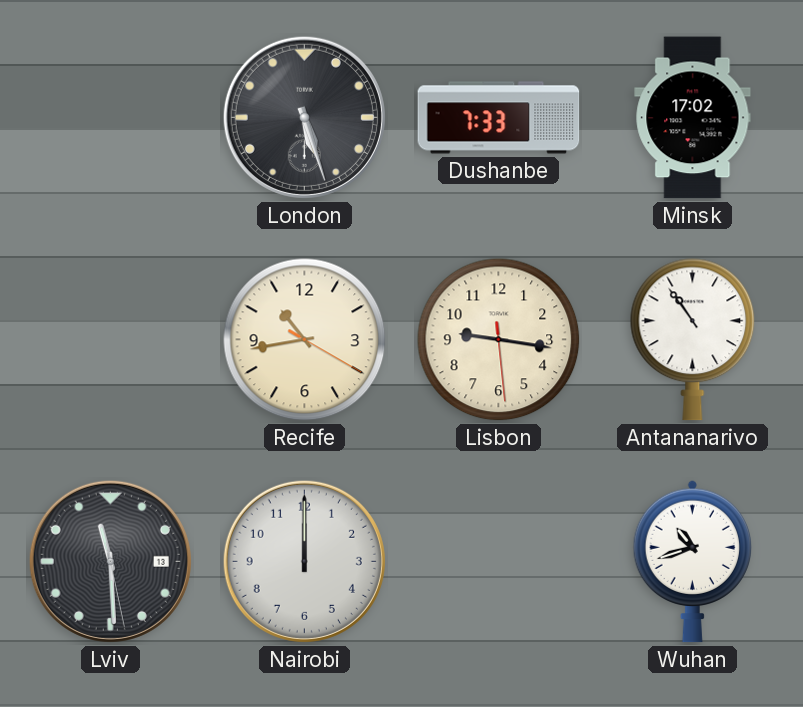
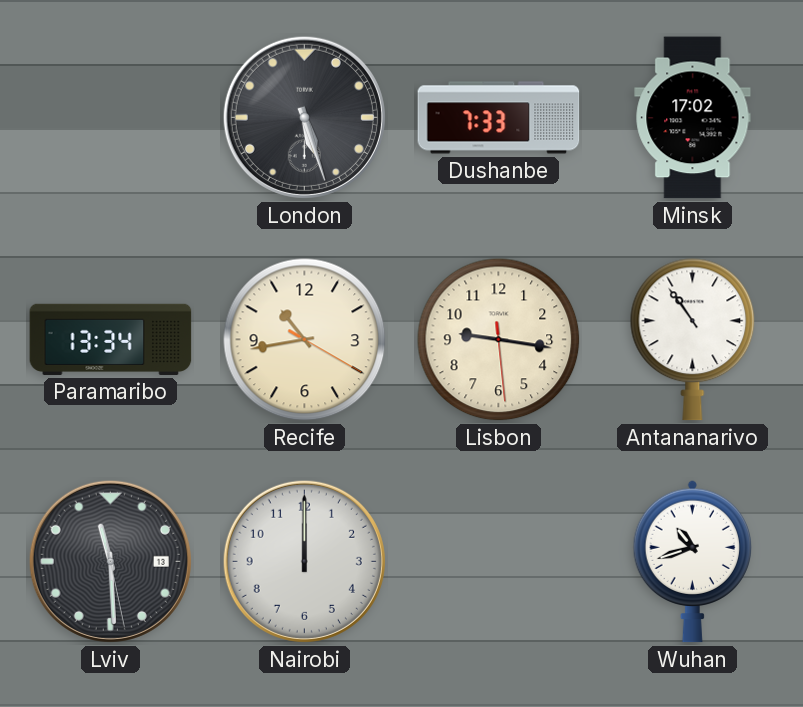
Paramaribo: none -> 13:34 (111, 339)
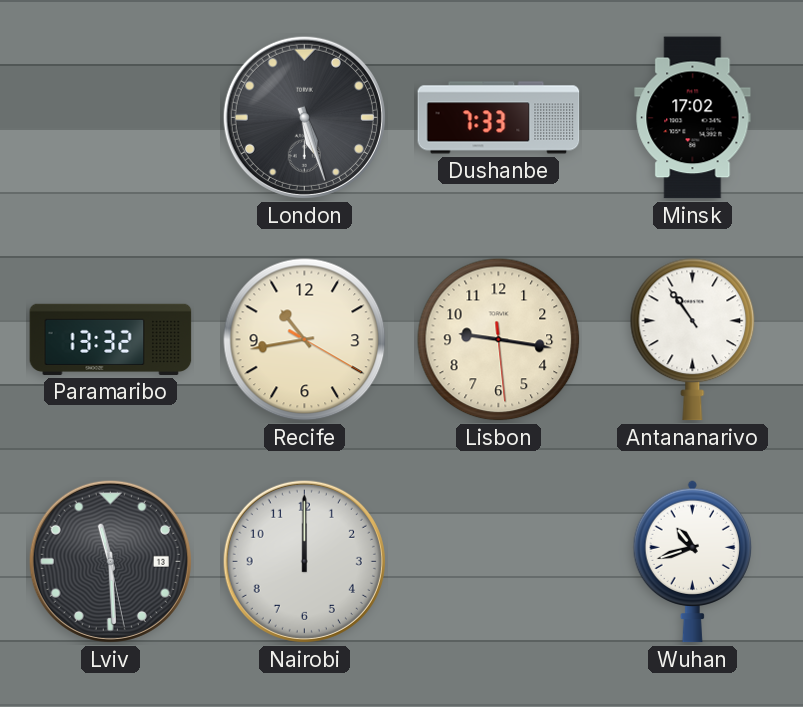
Paramaribo: 13:34 -> 13:32 (111, 339)
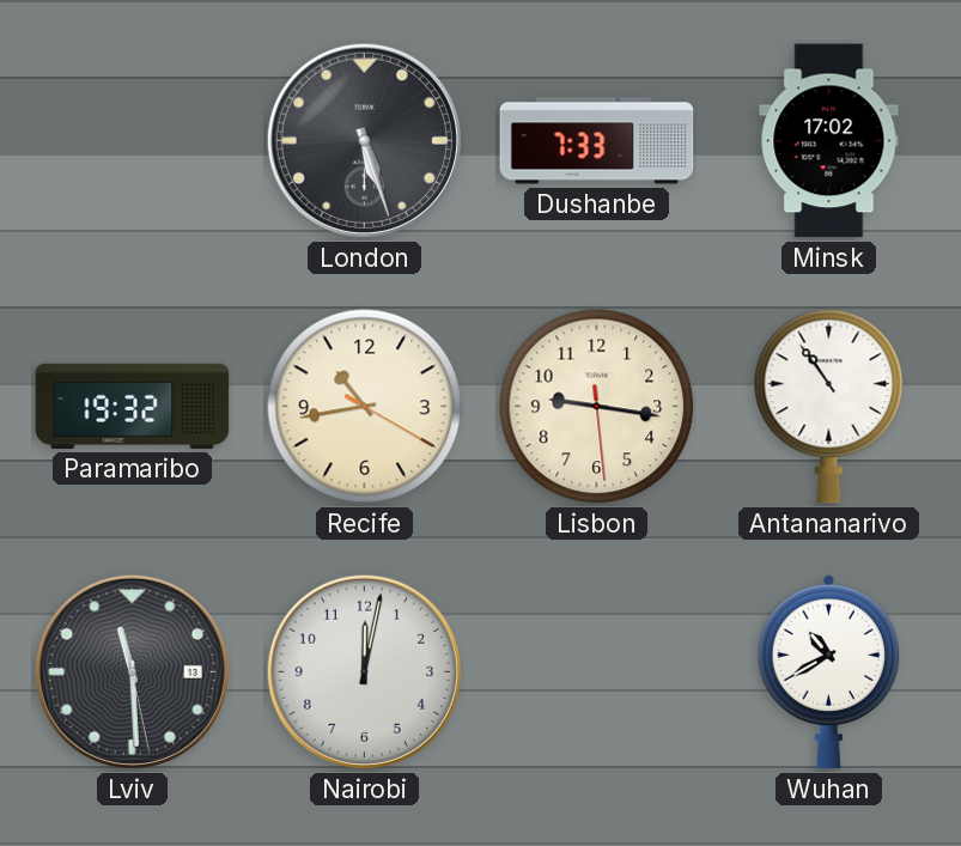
Paramaribo: 13:32 -> 19:32 (133, 406)
Nairobi: 12:00 -> 12:02 (364, 671)
Wuhan: 10:42 -> 10:40 (828, 671)
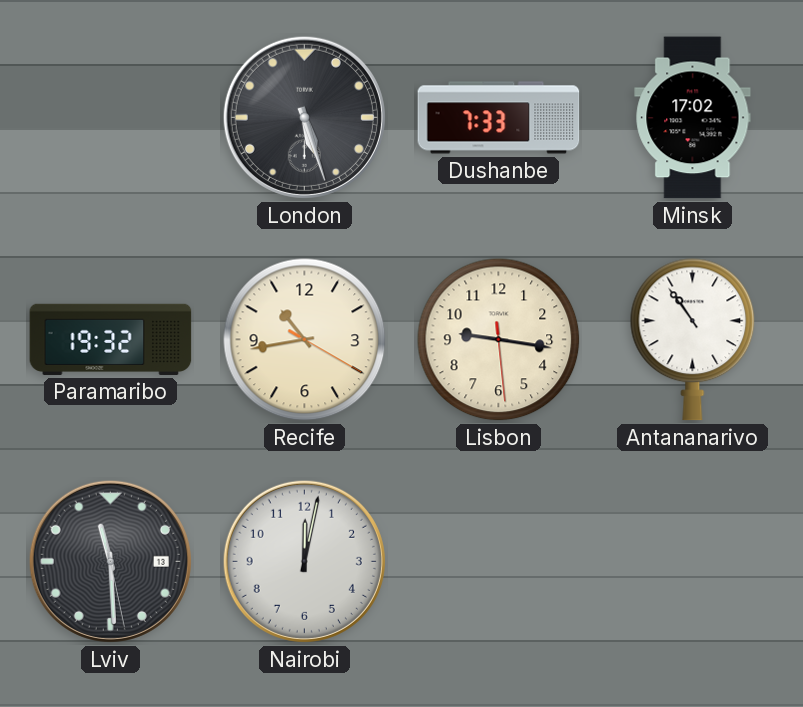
Wuhan: 10:40 -> none (828, 671)
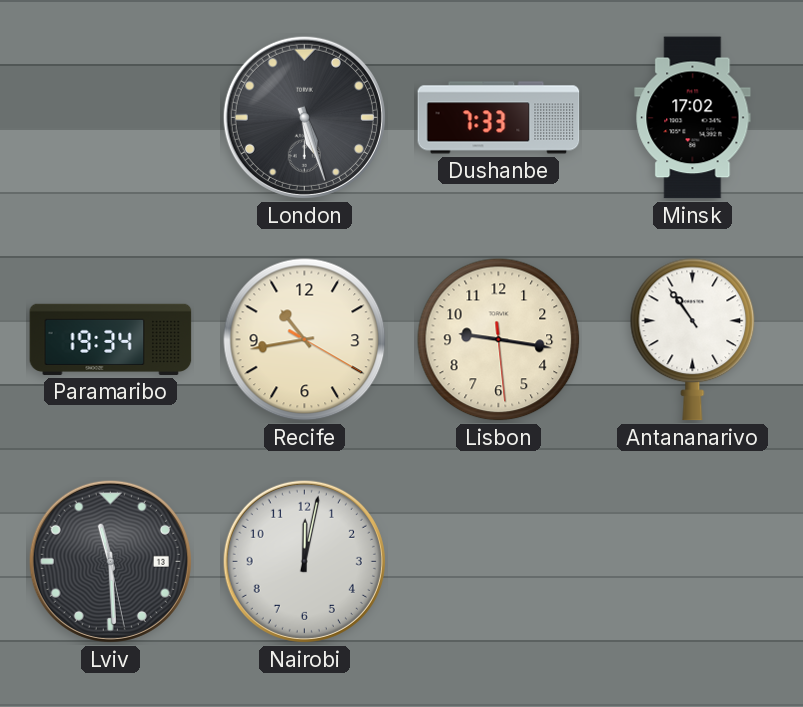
Paramaribo: 19:32 -> 19:34 (111, 339)
